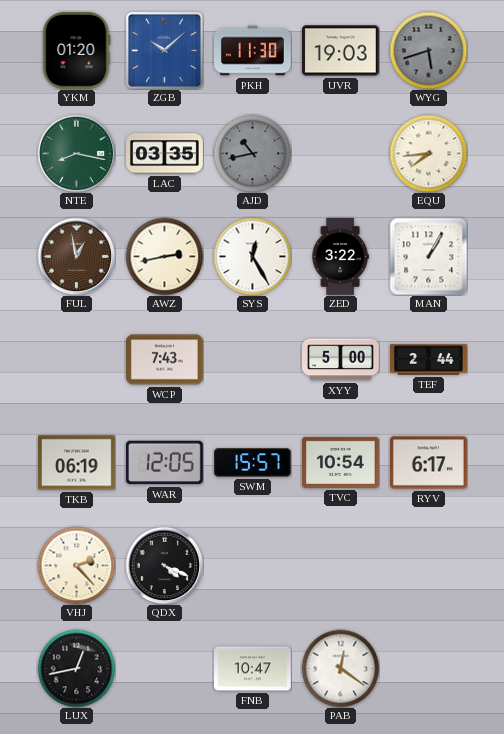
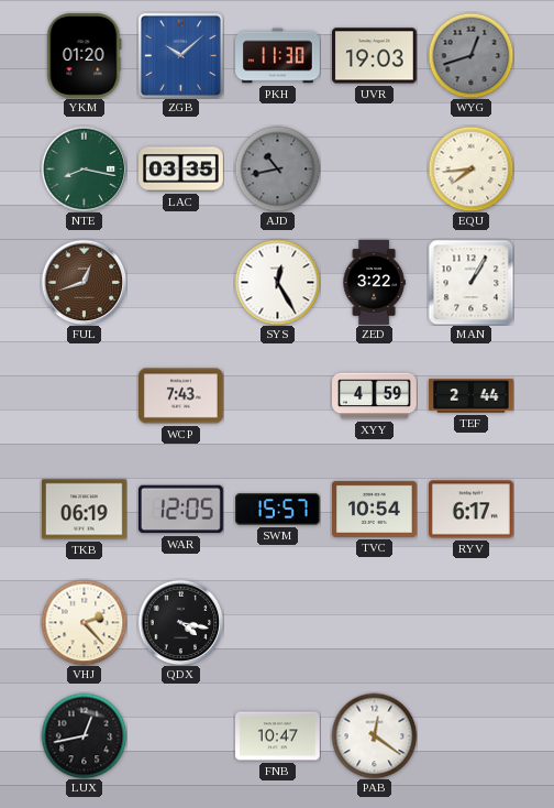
WYG: 5:42 -> 12:42 (470, 55)
FUL: 12:58 -> 12:42 (84, 282)
AWZ: 2:43 -> none (164, 256)
XYY: 5:00 -> 4:59 (375, 396)
QDX: 4:19 -> 4:17 (180, 622)
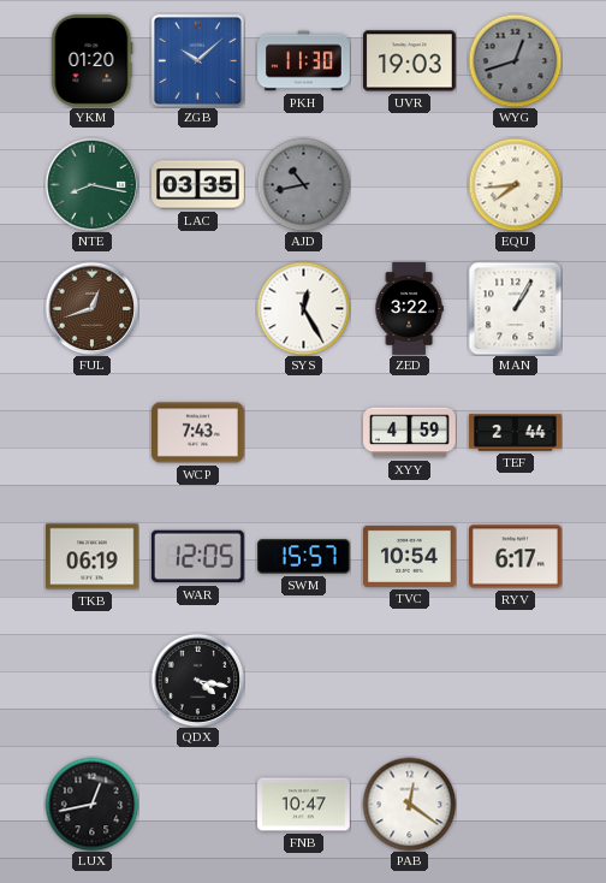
VHJ: 2:23 -> none (84, 622)
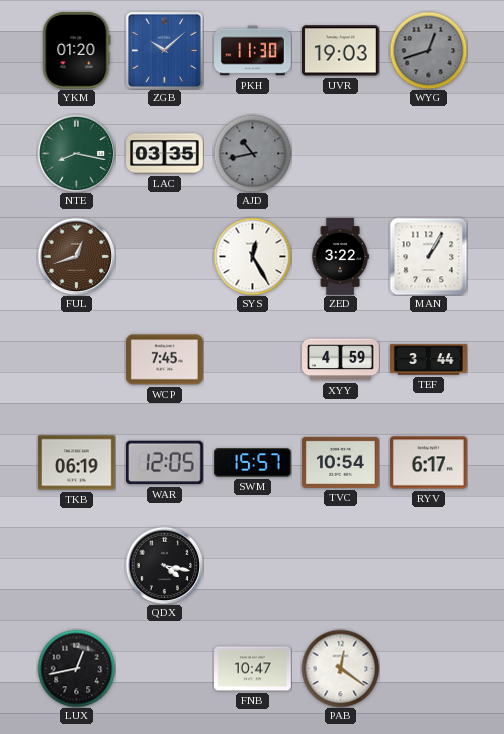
EQU: 7:44 -> none (515, 184)
WCP: 7:43 -> 7:45 (165, 360)
TEF: 2:44 -> 3:44 (429, 360)
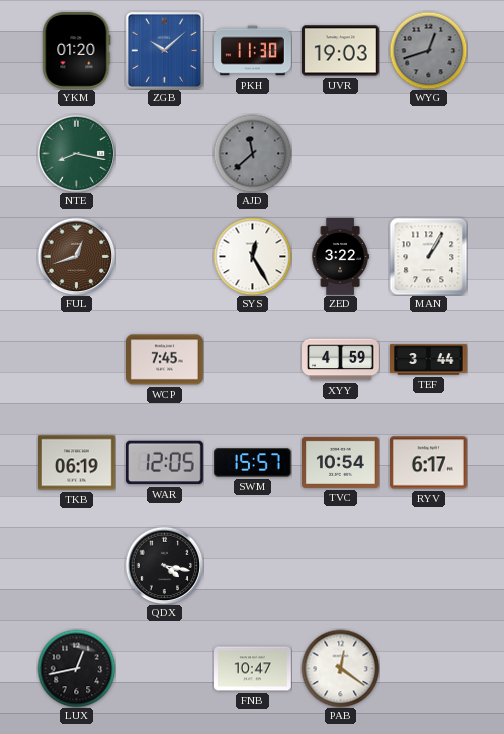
LAC: 03:35 -> none (165, 154)
AJD: 10:43 -> 11:38 (252, 153)
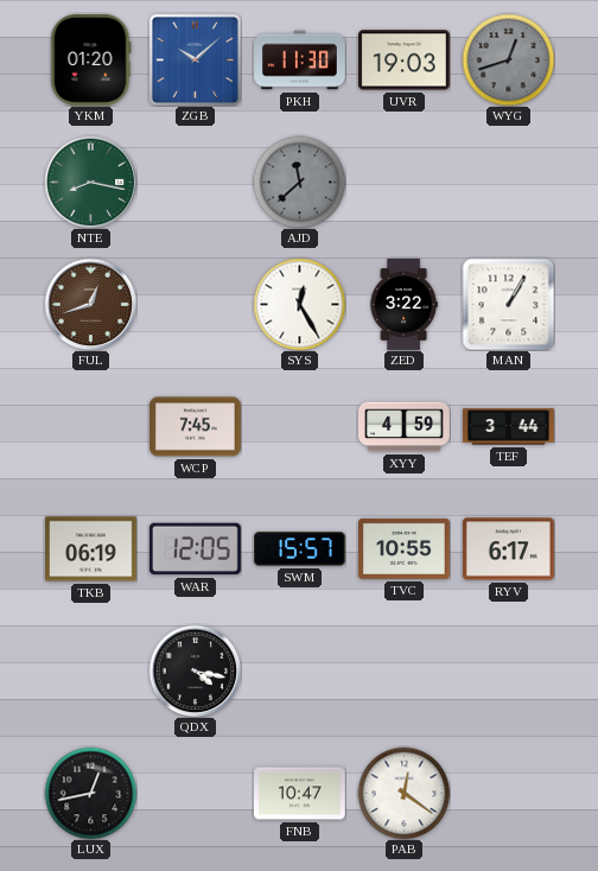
TVC: 10:54 -> 10:55 (405, 548)
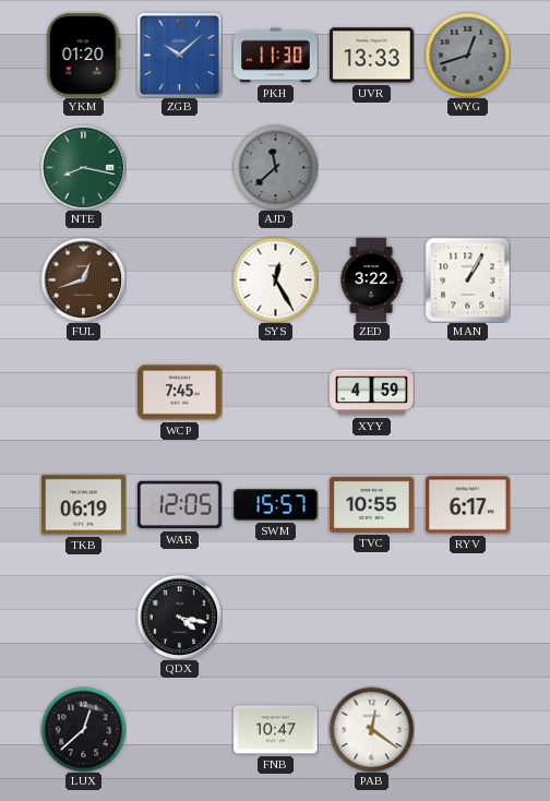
UVR: 19:03 -> 13:33 (372, 56)
TEF: 3:44 -> none (509, 427)
LUX: 12:43 -> 12:38 (83, 729)
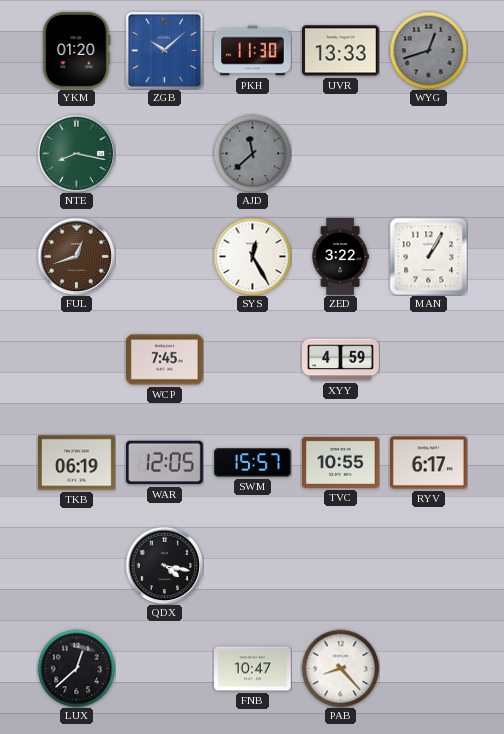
PAB: 12:21 -> 8:23 (340, 668)
